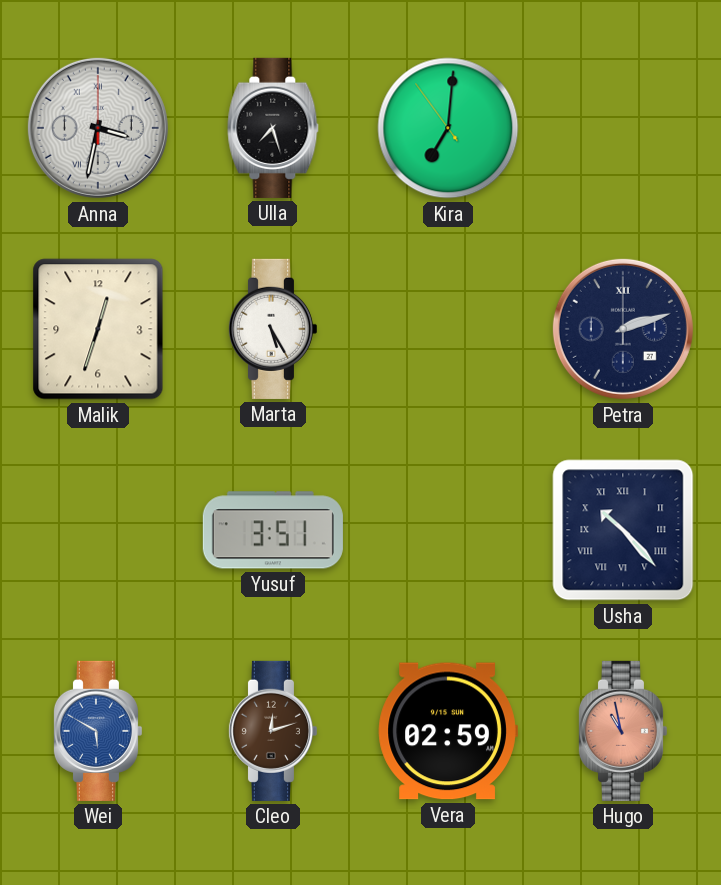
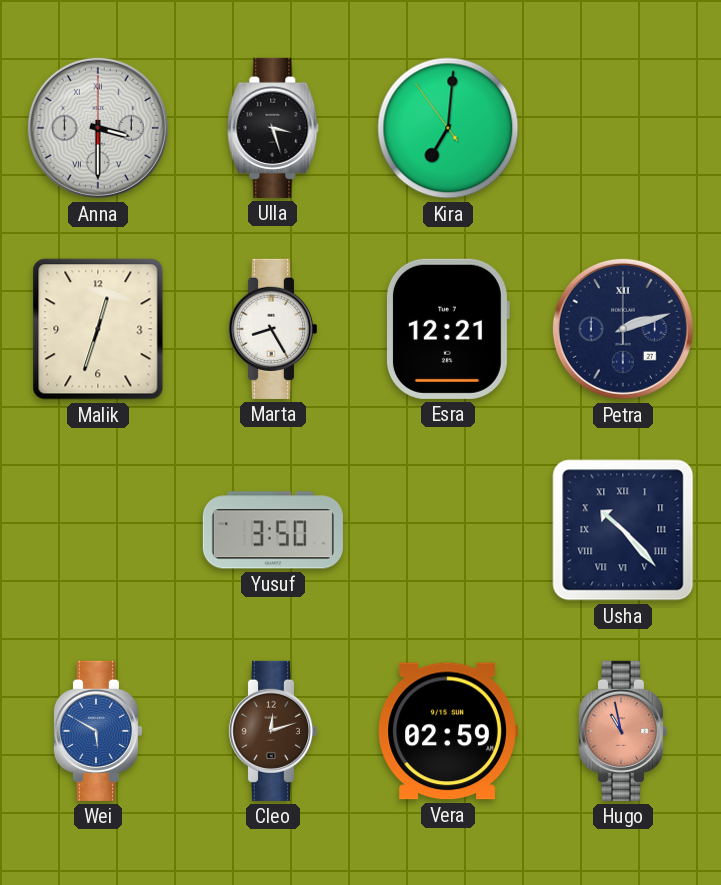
Anna: 3:32 -> 3:30 (98, 128)
Ulla: 7:27 -> 3:27 (273, 128)
Marta: 5:25 -> 8:25 (272, 329)
Esra: none -> 12:21 (447, 329)
Yusuf: 3:51 -> 3:50 (273, 530)
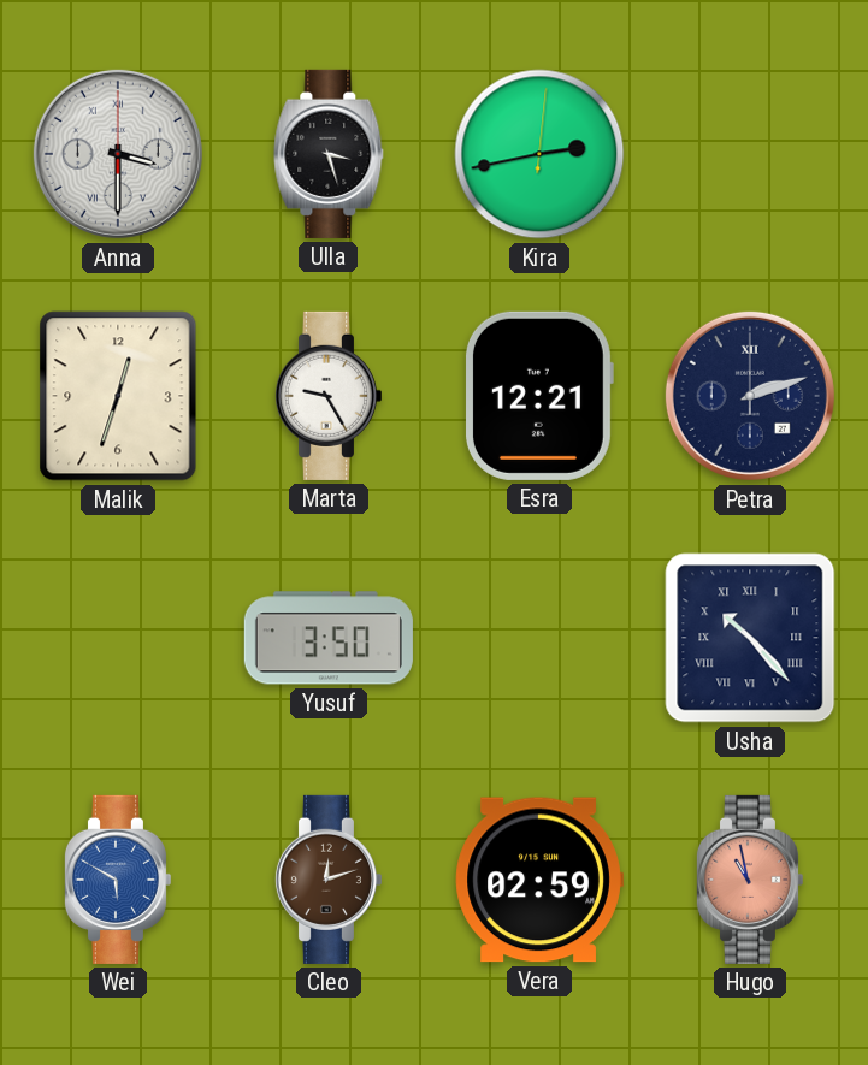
Kira: 7:00 -> 2:43 (539, 154)
Marta: 8:25 -> 9:25 (327, 396)
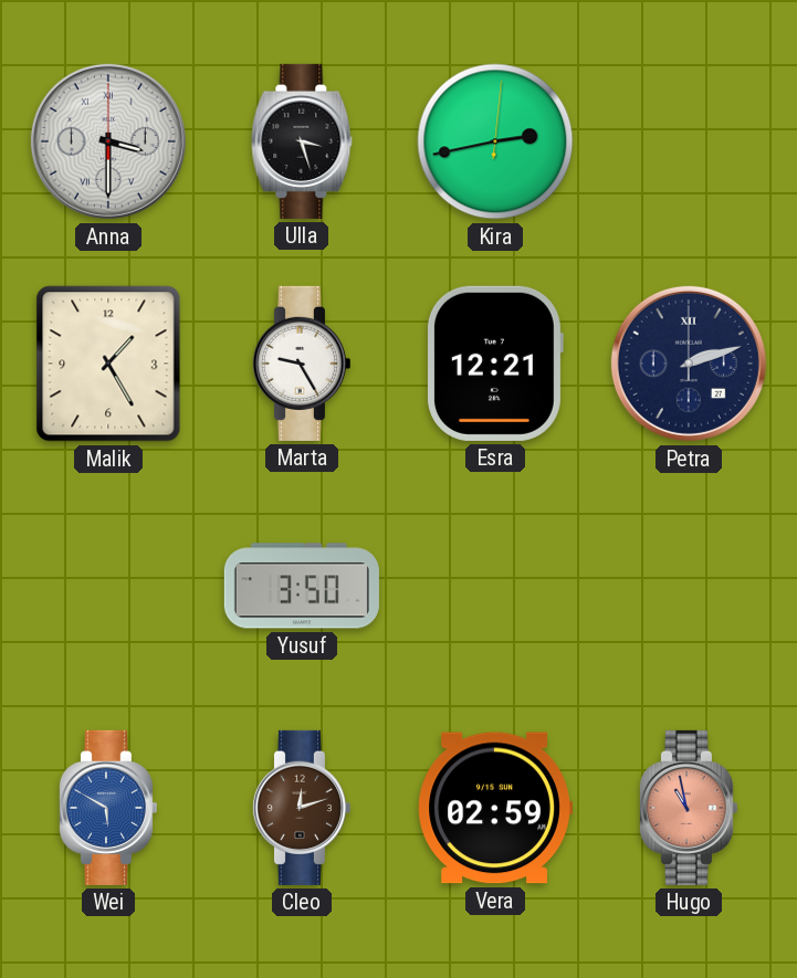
Malik: 12:33 -> 1:25 (108, 364)
Usha: 10:23 -> none (750, 638)
